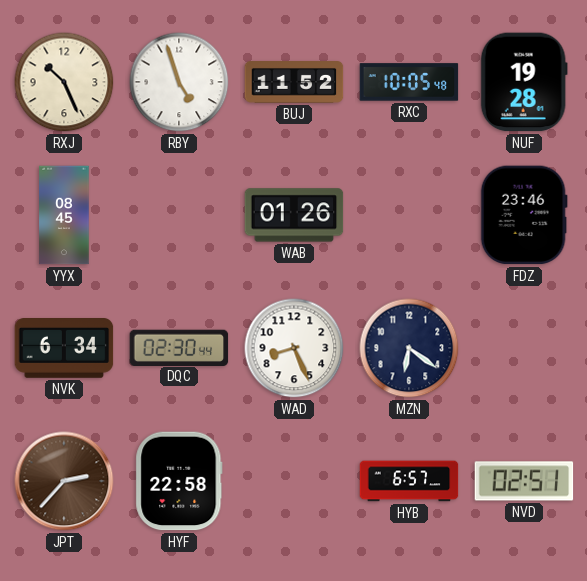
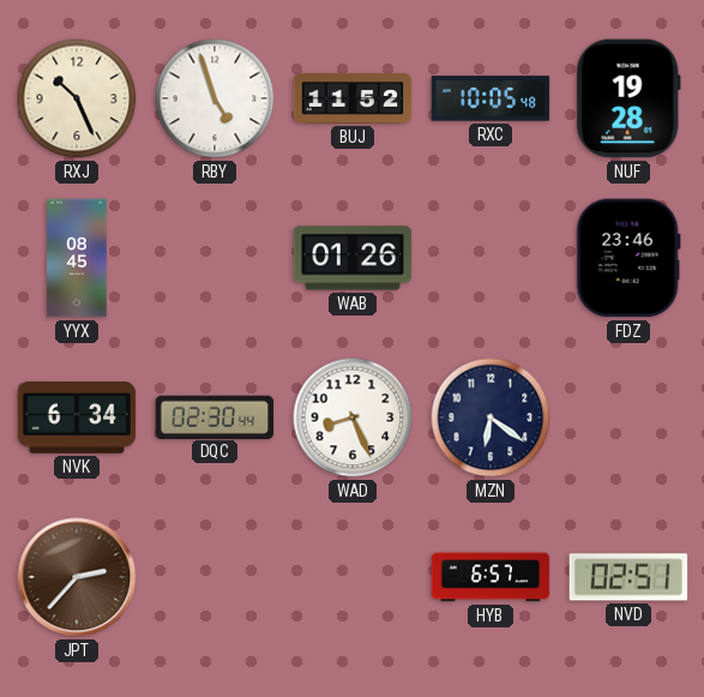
HYF: 22:58 -> none (179, 481)
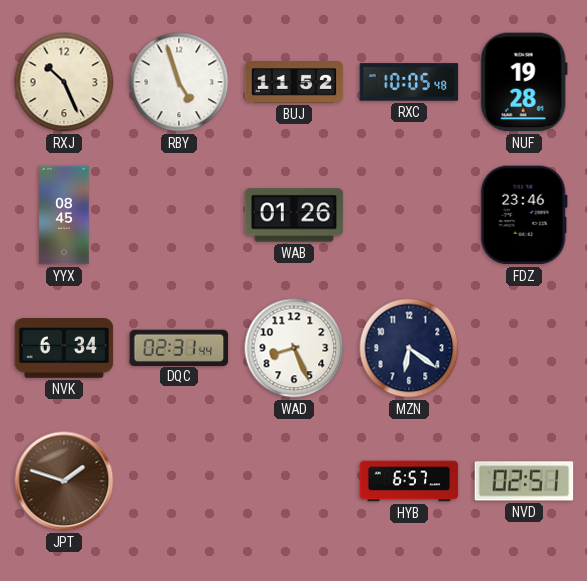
DQC: 02:30 -> 02:31 (179, 347)
JPT: 2:37 -> 1:48 (64, 481)
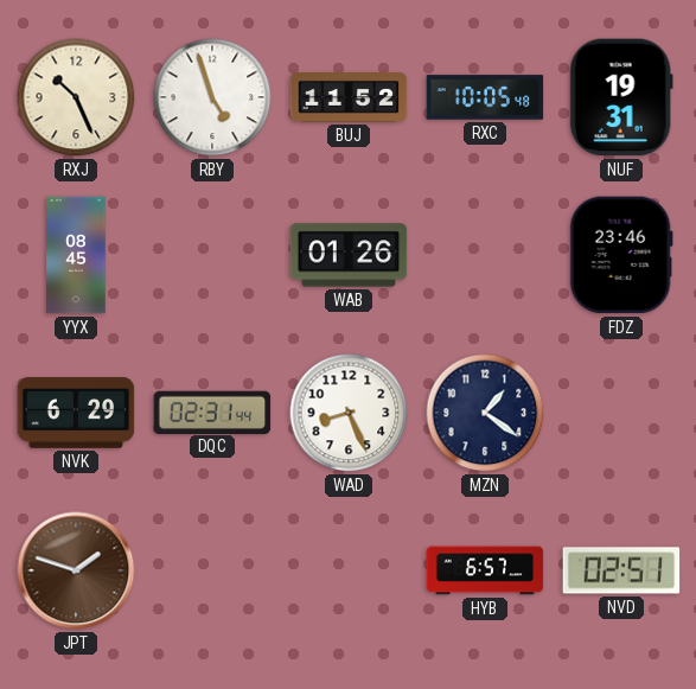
NUF: 19:28 -> 19:31 (621, 97)
NVK: 6:34 -> 6:29 (76, 414)
MZN: 6:21 -> 1:21 (485, 413)
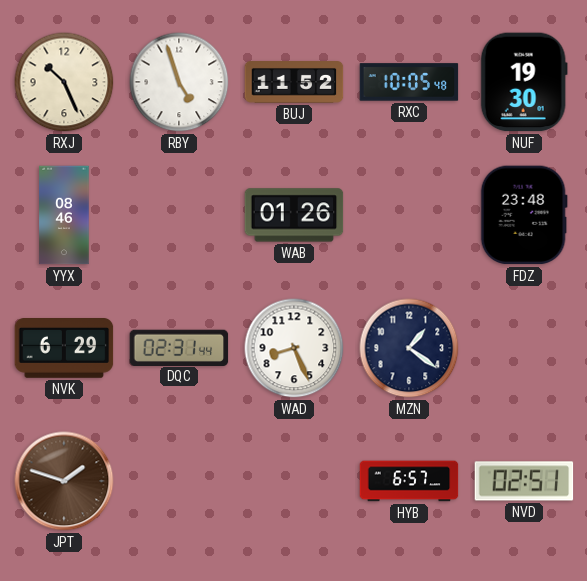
NUF: 19:31 -> 19:30 (524, 82)
YYX: 08:45 -> 08:46 (64, 215)
FDZ: 23:46 -> 23:48 (524, 215)
